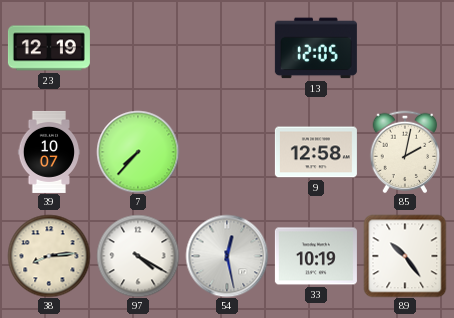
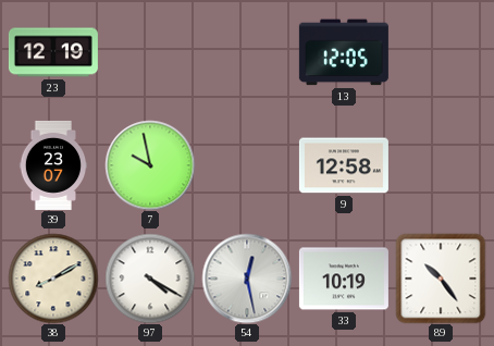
39: 10:07 -> 23:07 (53, 165)
7: 7:37 -> 9:58 (150, 165)
85: 2:02 -> none (405, 152)
38: 8:14 -> 8:10 (53, 279)
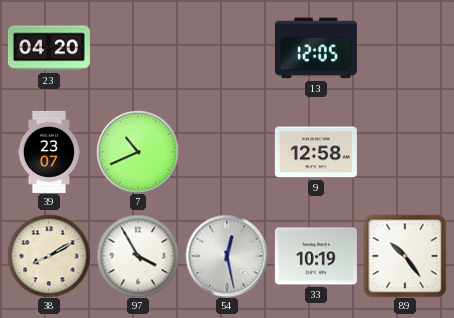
23: 12:19 -> 04:20 (49, 48)
7: 9:58 -> 10:41 (138, 152)
97: 4:20 -> 3:55 (138, 256)
